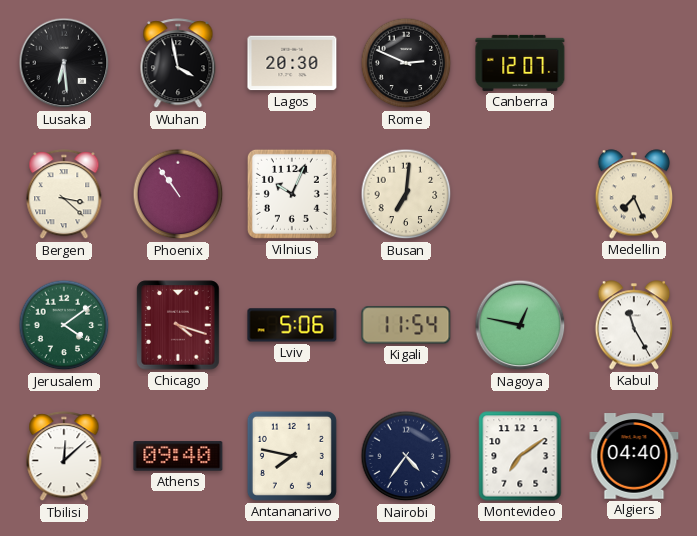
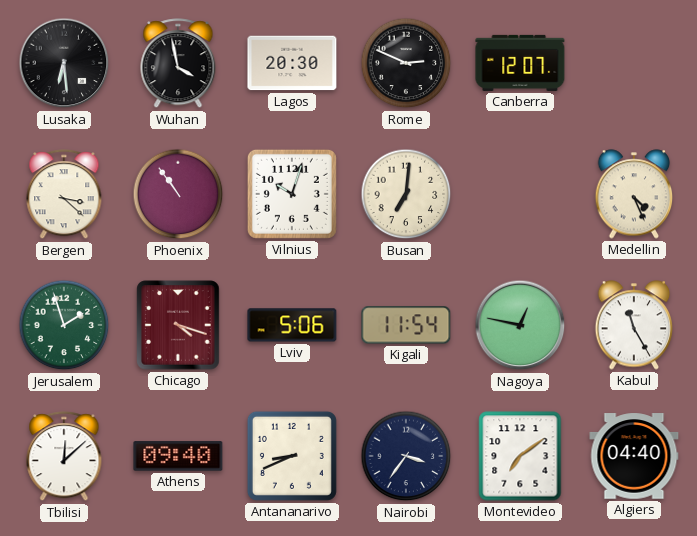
Vilnius: 10:04 -> 10:03 (292, 194)
Medellin: 7:26 -> 4:26 (634, 194)
Jerusalem: 4:09 -> 1:57 (64, 325)
Antananarivo: 7:47 -> 8:41 (292, 456)
Nairobi: 4:36 -> 3:36 (406, 456)
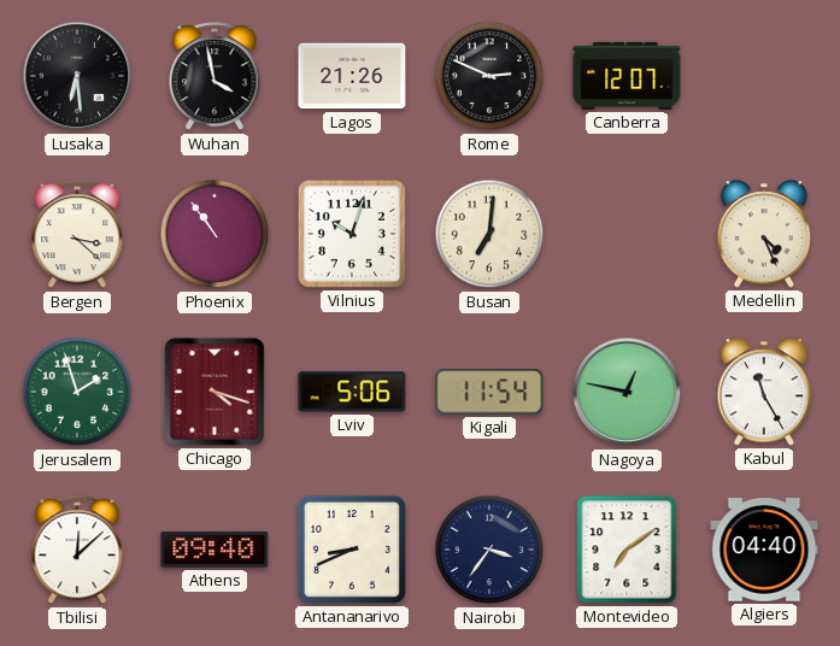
Lagos: 20:30 -> 21:26 (352, 76)
